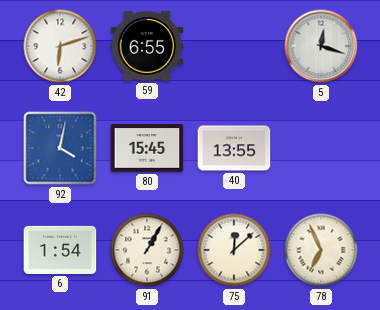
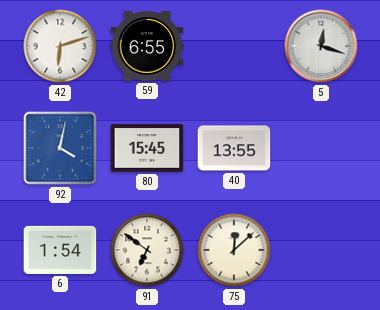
91: 1:05 -> 6:51 (147, 250)
78: 6:56 -> none (321, 250)
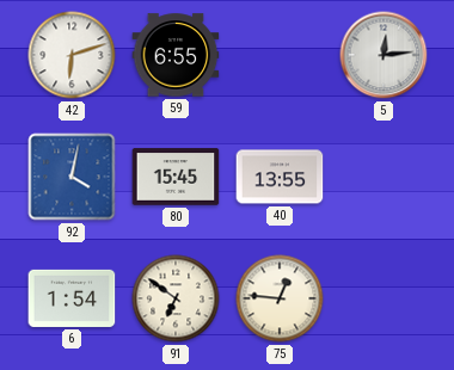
5: 12:18 -> 12:14 (384, 55)
75: 12:08 -> 12:46 (280, 298)
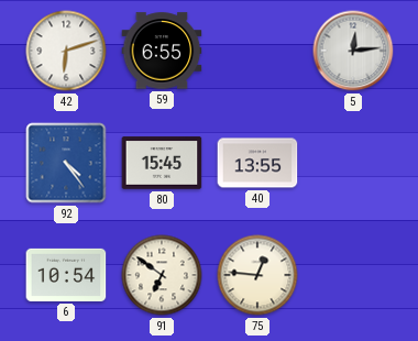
92: 4:02 -> 4:24 (66, 163)
6: 1:54 -> 10:54 (66, 275)
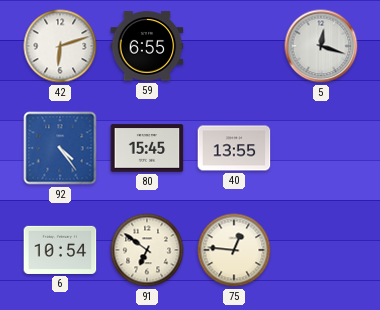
5: 12:14 -> 12:18 (321, 46)
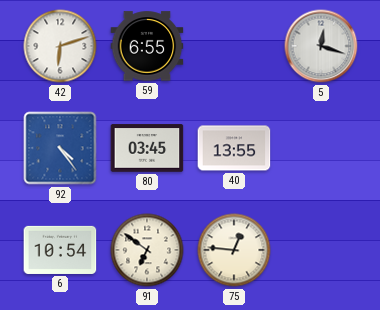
80: 15:45 -> 03:45 (147, 148)
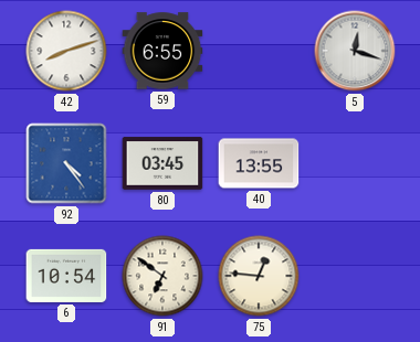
42: 6:12 -> 8:12 (66, 51)
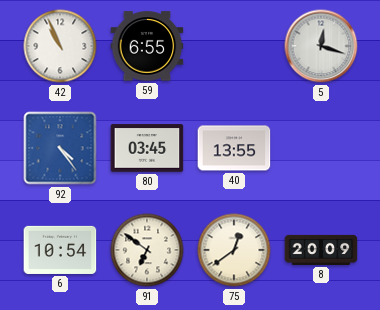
42: 8:12 -> 10:56 (60, 46)
75: 12:46 -> 12:39 (234, 250)
8: none -> 20:09 (321, 250)
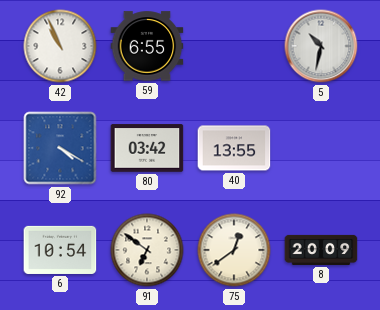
5: 12:18 -> 10:32 (321, 46)
92: 4:24 -> 4:20 (60, 148)
80: 03:45 -> 03:42 (147, 148)
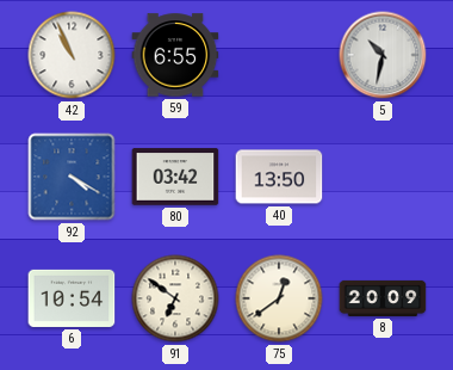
40: 13:55 -> 13:50 (279, 177)
